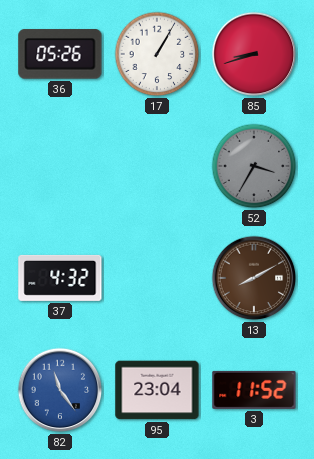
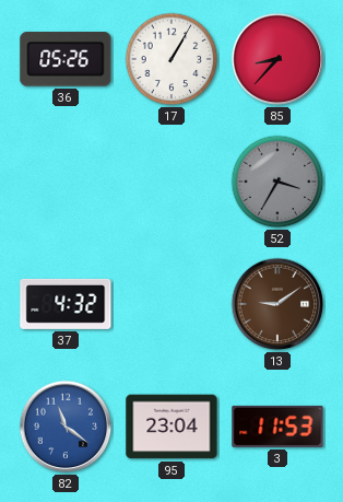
85: 8:42 -> 8:37 (277, 59)
13: 8:10 -> 9:09 (277, 304)
82: 11:24 -> 11:21 (66, 427)
3: 11:52 -> 11:53 (277, 427)
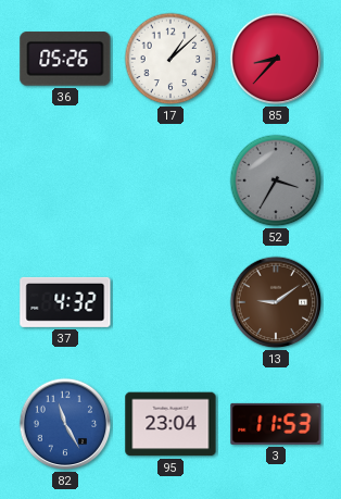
17: 1:05 -> 1:08 (171, 59)
82: 11:21 -> 11:25 (65, 424)
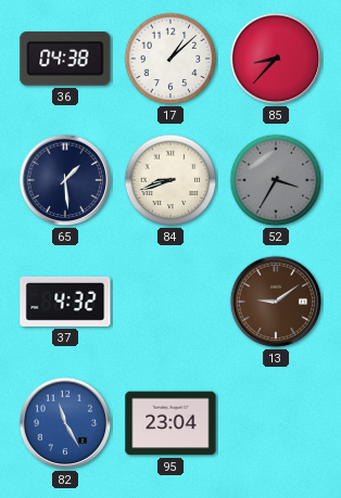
36: 05:26 -> 04:38 (65, 59)
65: none -> 1:29 (65, 180)
84: none -> 8:42 (171, 180)
3: 11:53 -> none (276, 424)
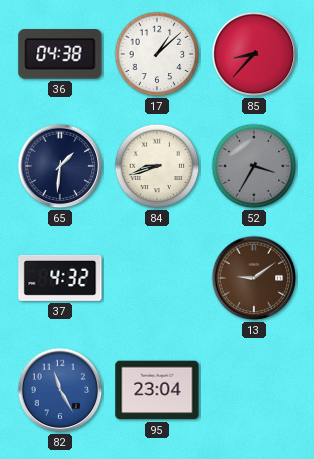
65: 1:29 -> 1:31 (60, 166)
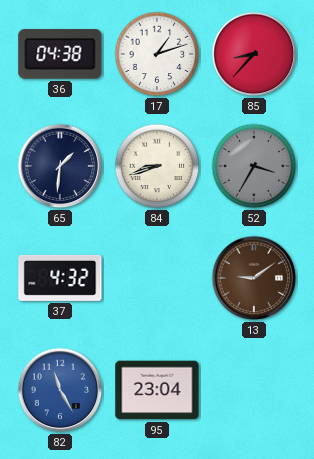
17: 1:08 -> 1:12 (157, 54)
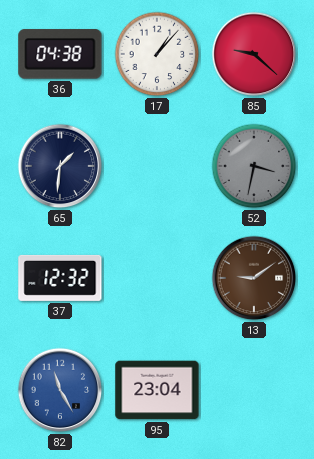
17: 1:12 -> 1:07 (157, 54)
85: 8:37 -> 9:22 (254, 54)
84: 8:42 -> none (157, 166)
52: 3:35 -> 3:32 (254, 166)
37: 4:32 -> 12:32 (60, 278)
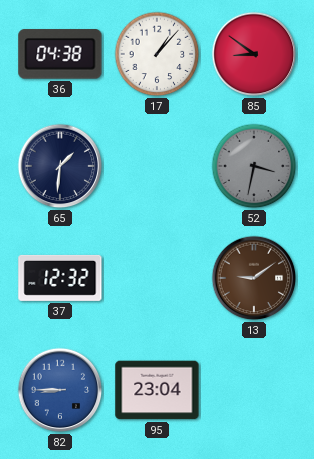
85: 9:22 -> 8:51 (254, 54)
82: 11:25 -> 8:45 (60, 390)
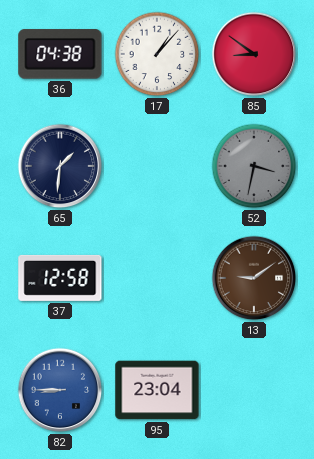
37: 12:32 -> 12:58 (60, 278)
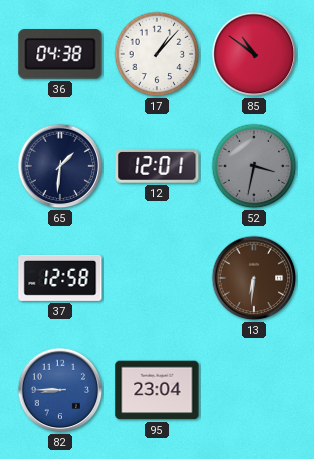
85: 8:51 -> 10:51 (254, 54)
12: none -> 12:01 (157, 167)
13: 9:09 -> 6:31 (254, 278)
